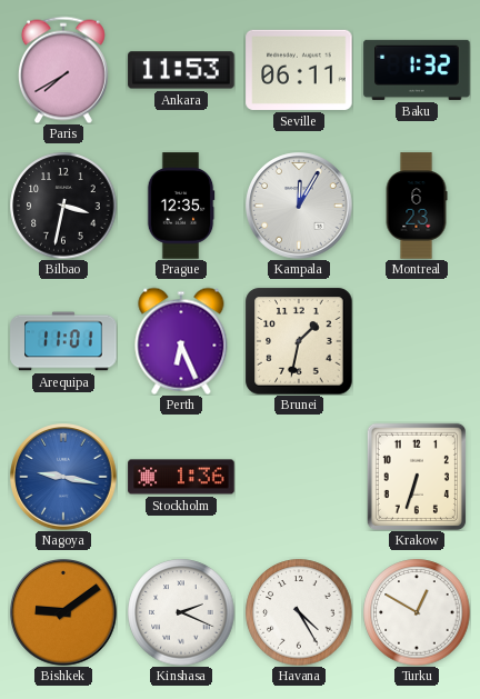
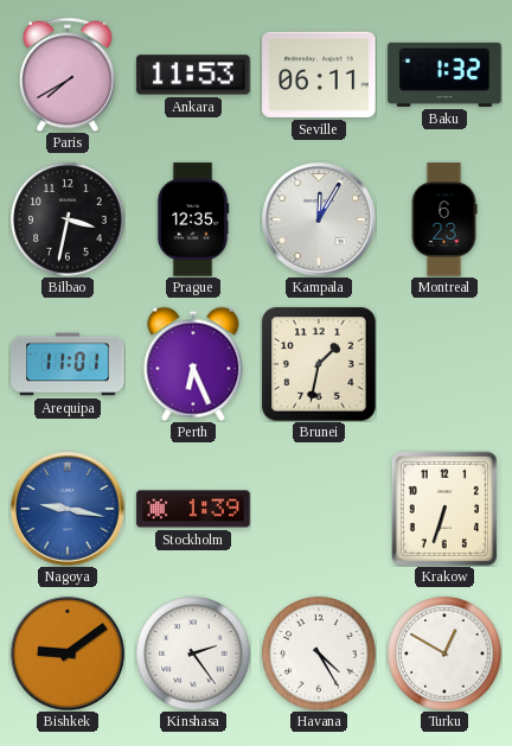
Stockholm: 1:36 -> 1:39 (193, 509)
Kinshasa: 2:19 -> 2:24 (193, 653)
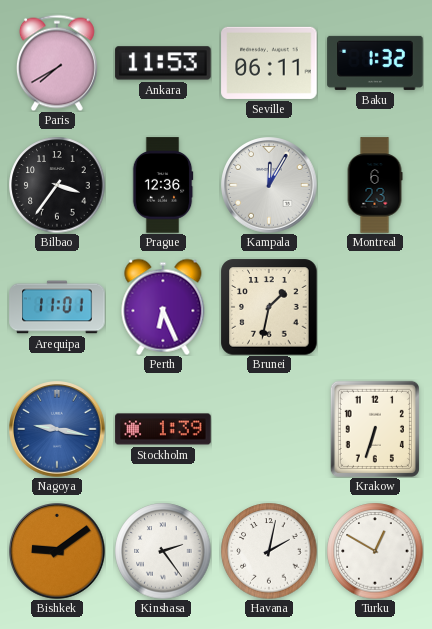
Bilbao: 3:32 -> 3:36 (57, 185)
Prague: 12:35 -> 12:36 (163, 185)
Havana: 4:25 -> 2:02 (269, 551)
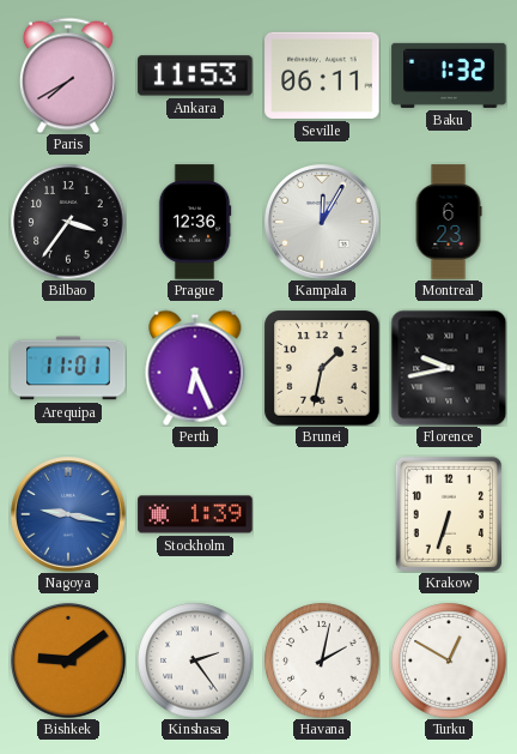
Florence: none -> 9:43 (449, 368)
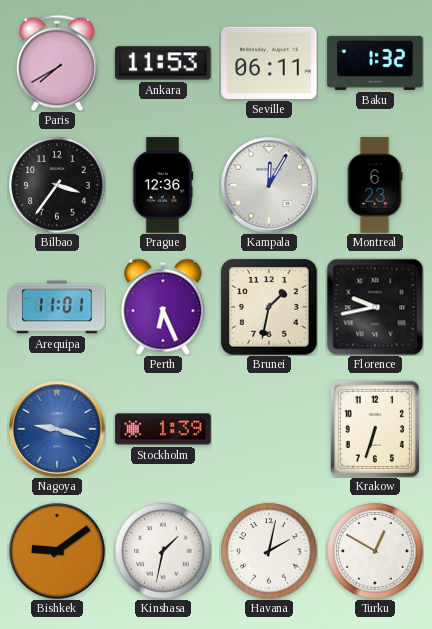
Nagoya: 9:17 -> 9:18 (57, 429)
Kinshasa: 2:24 -> 1:32 (163, 551)
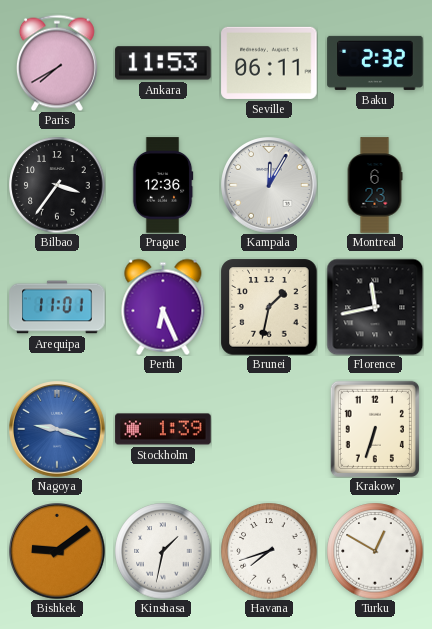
Baku: 1:32 -> 2:32 (375, 63)
Florence: 9:43 -> 11:43 (375, 307)
Havana: 2:02 -> 7:42 (269, 551)
